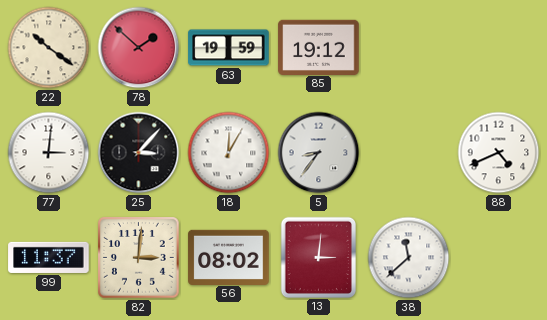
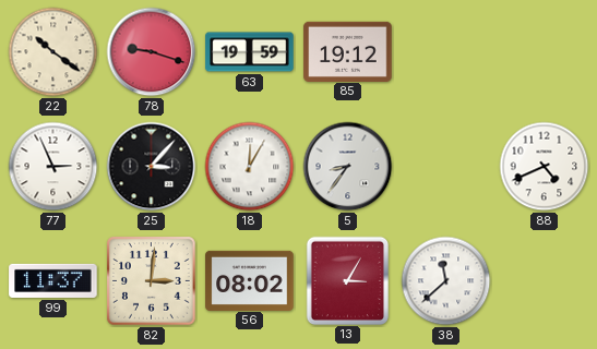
78: 1:52 -> 9:18 (152, 52)
77: 3:01 -> 2:56 (53, 167)
13: 3:01 -> 3:05 (347, 280)
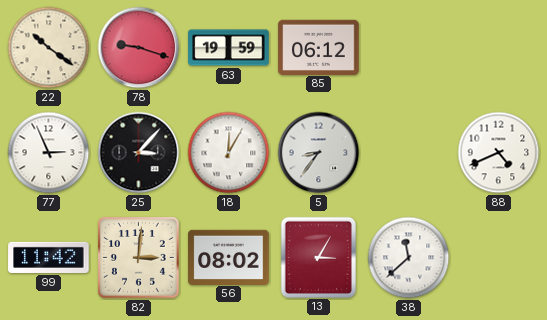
85: 19:12 -> 06:12 (319, 47)
99: 11:37 -> 11:42 (49, 257)
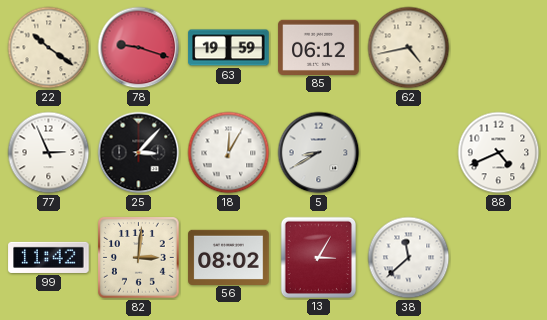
62: none -> 4:43 (409, 48)
5: 8:36 -> 8:40 (319, 153)
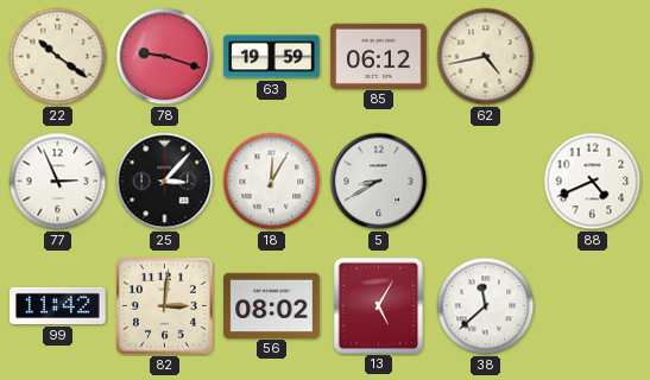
13: 3:05 -> 5:05 (378, 305)
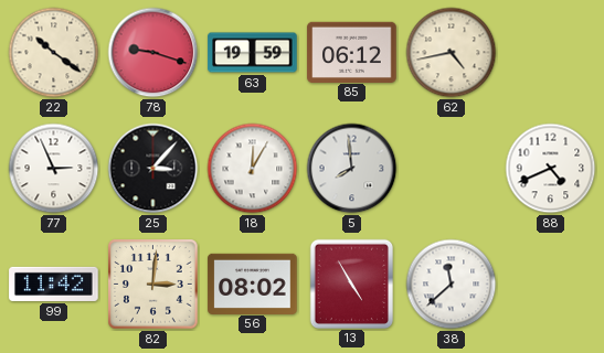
5: 8:40 -> 7:59 (352, 169)
13: 5:05 -> 4:55 (351, 284)
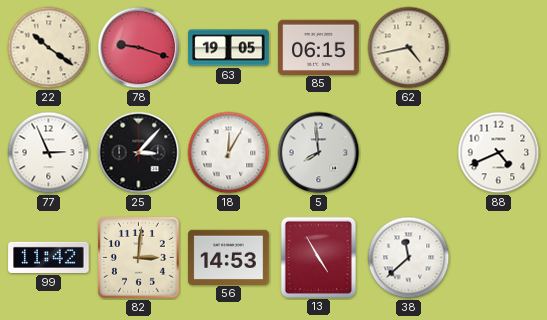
63: 19:59 -> 19:05 (229, 48)
85: 06:12 -> 06:15 (319, 47)
56: 08:02 -> 14:53 (229, 257)
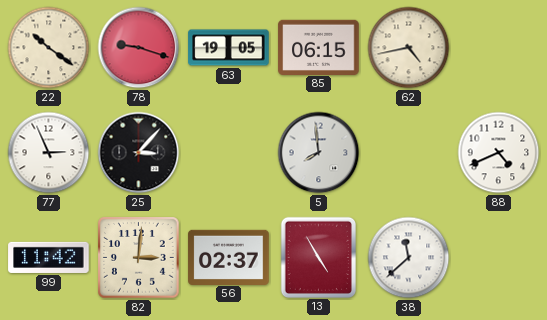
18: 12:05 -> none (229, 153)
56: 14:53 -> 02:37 (229, 257)
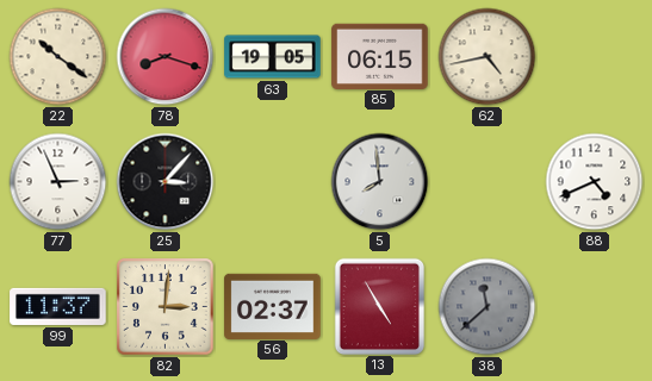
78: 9:18 -> 8:18 (166, 57)
99: 11:42 -> 11:37 (58, 306)
38 dial: white -> grey (488, 307)
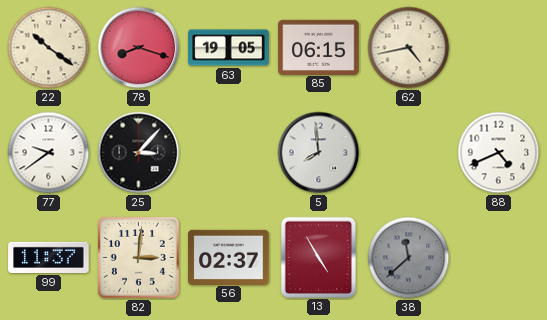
77: 2:56 -> 9:39 (49, 153)
